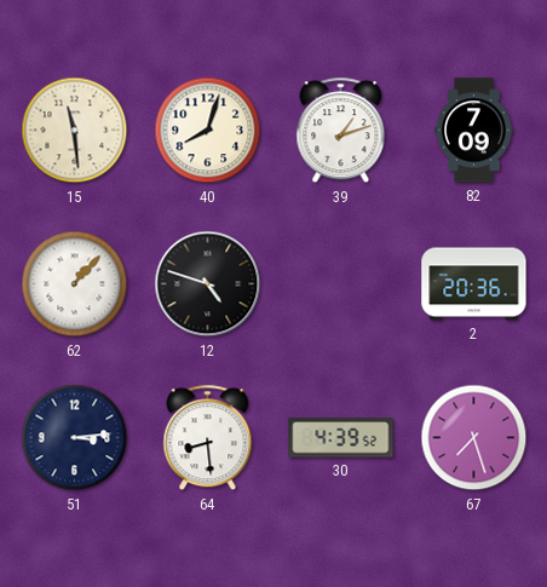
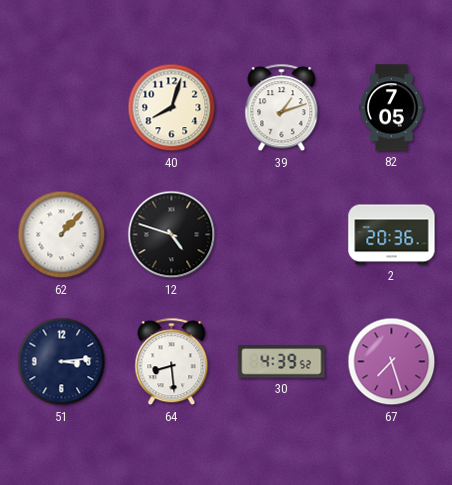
15: 11:29 -> none (75, 131)
82: 7:09 -> 7:05 (392, 108)
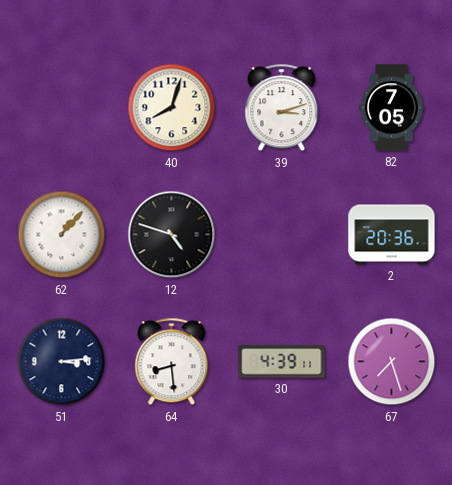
39: 1:12 -> 3:12 (282, 108)
30: 4:39:52 -> 4:39:11 (282, 362)
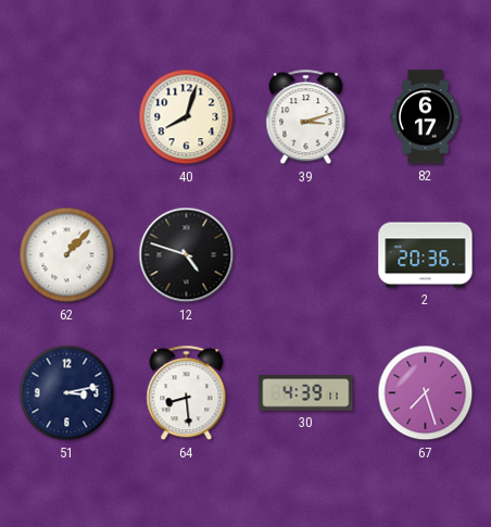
82: 7:05 -> 6:17 (426, 117)
51: 3:14 -> 3:13 (67, 393)
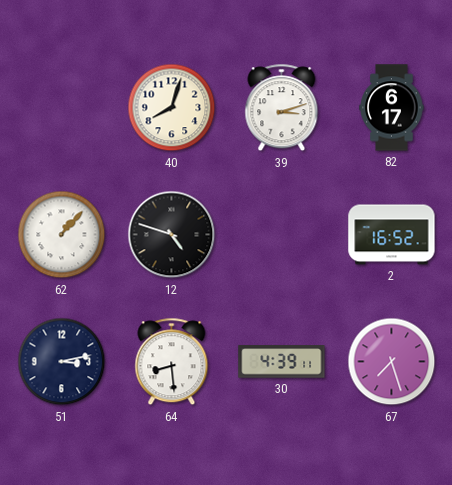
2: 20:36 -> 16:52 (392, 235)
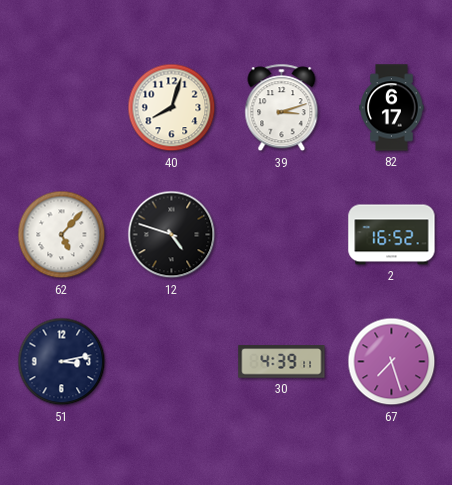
62: 1:07 -> 5:07 (62, 235)
64: 8:29 -> none (172, 362)
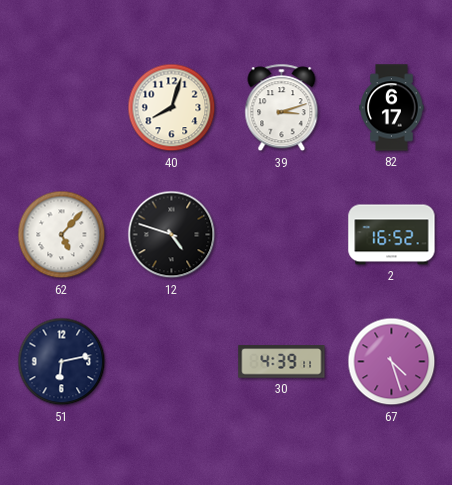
51: 3:13 -> 6:13 (62, 362)
67: 7:27 -> 4:27 (392, 362)
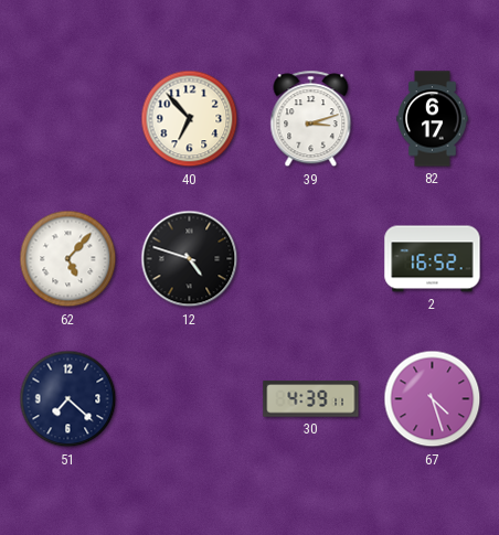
40: 8:03 -> 6:53 (190, 119)
51: 6:13 -> 7:22 (68, 399)
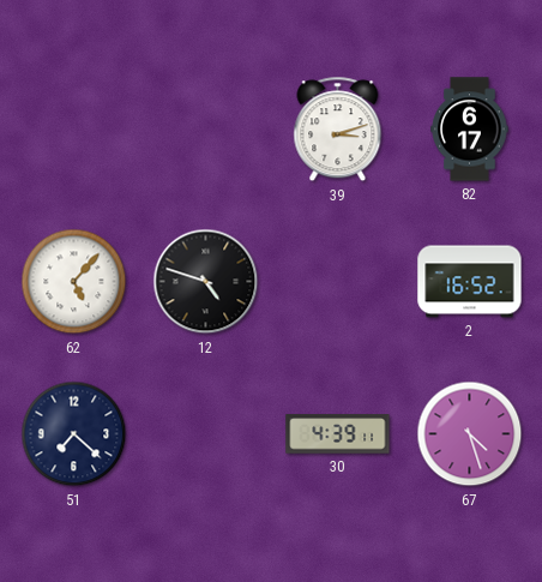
40: 6:53 -> none (190, 119)
